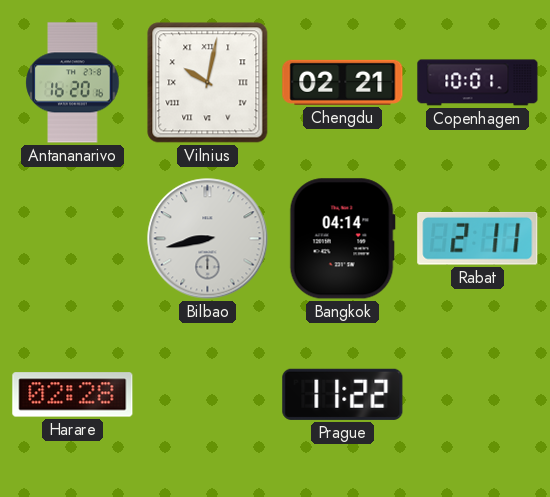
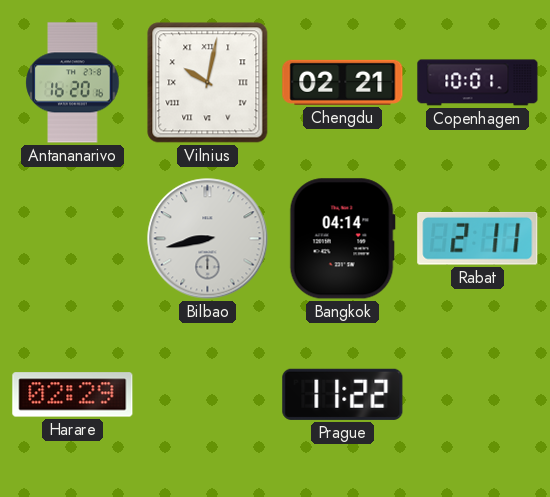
Harare: 02:28 -> 02:29 (73, 395)
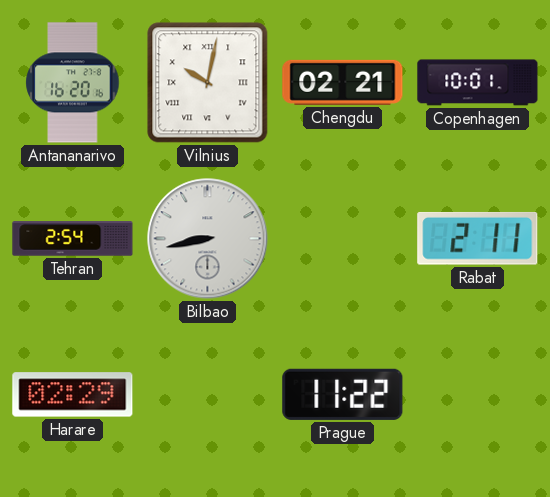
Tehran: none -> 2:54 (73, 239)
Bangkok: 04:14 -> none (342, 239)
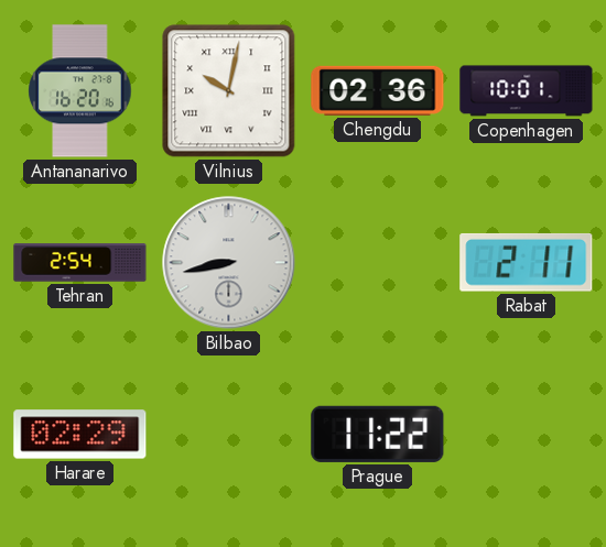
Chengdu: 02:21 -> 02:36 (378, 90)
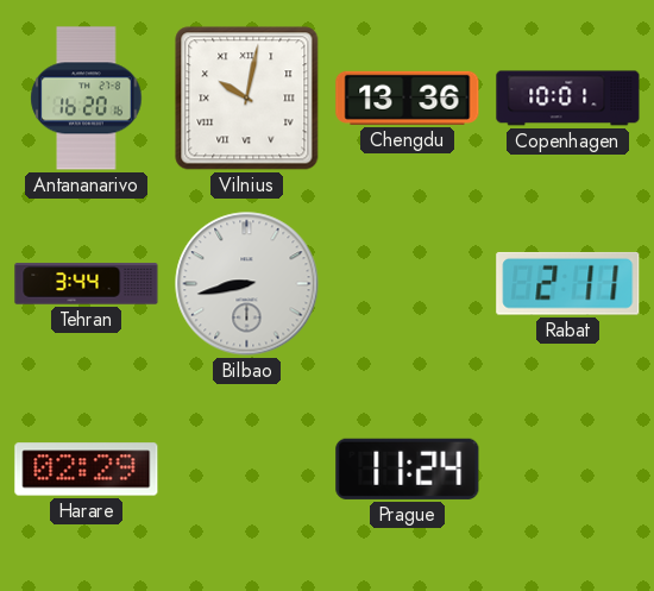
Chengdu: 02:36 -> 13:36 (408, 98)
Tehran: 2:54 -> 3:44 (87, 284)
Prague: 11:22 -> 11:24 (408, 469)
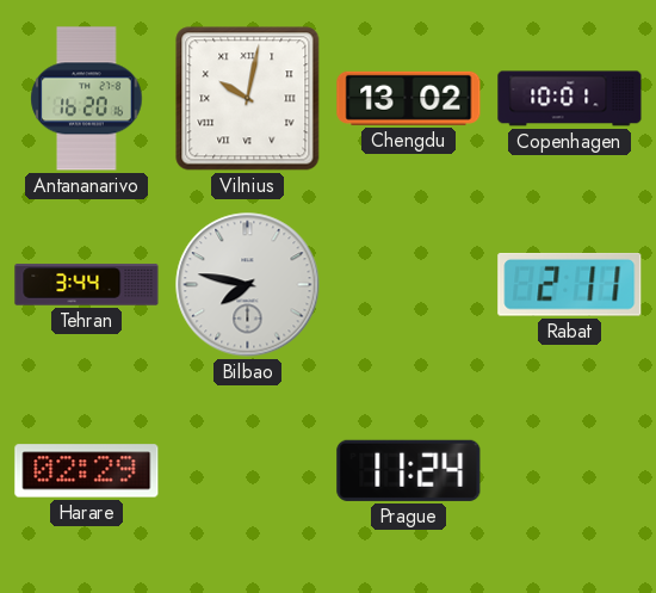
Chengdu: 13:36 -> 13:02 (409, 98)
Bilbao: 8:43 -> 7:47 (248, 285)
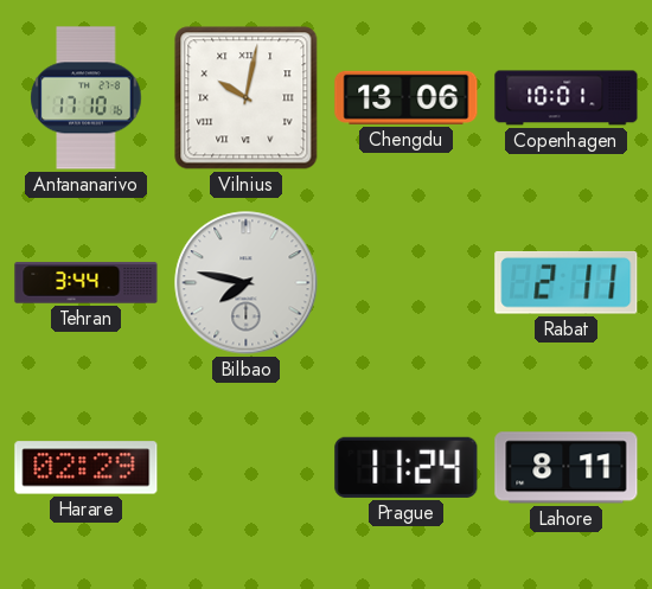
Antananarivo: 16:20 -> 17:10 (87, 98)
Chengdu: 13:02 -> 13:06 (407, 97)
Lahore: none -> 8:11 (567, 468)
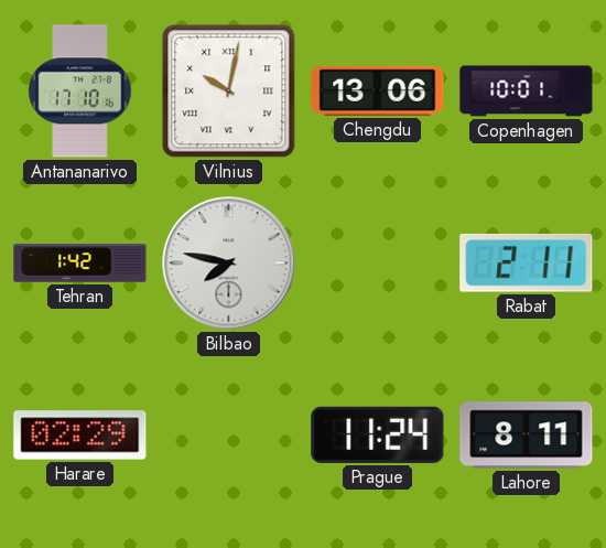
Tehran: 3:44 -> 1:42 (80, 264)
